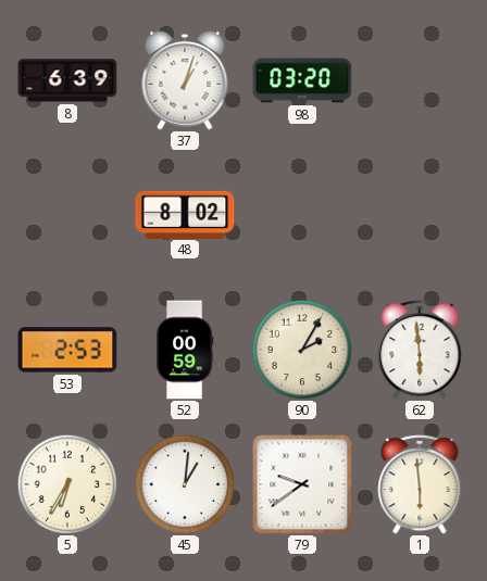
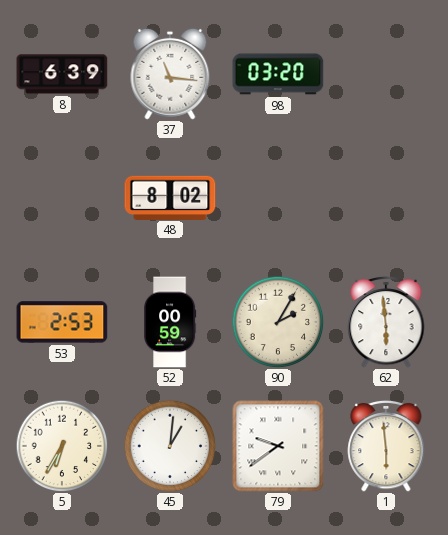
37: 1:03 -> 11:16 (170, 74)
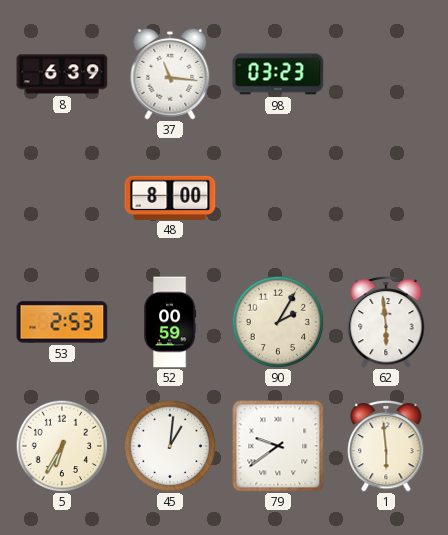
98: 03:20 -> 03:23 (278, 74)
48: 8:02 -> 8:00 (170, 197)
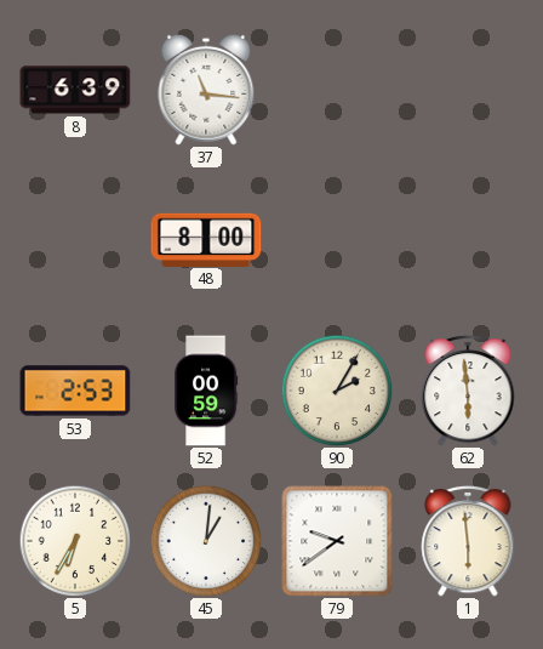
98: 03:23 -> none (278, 74)
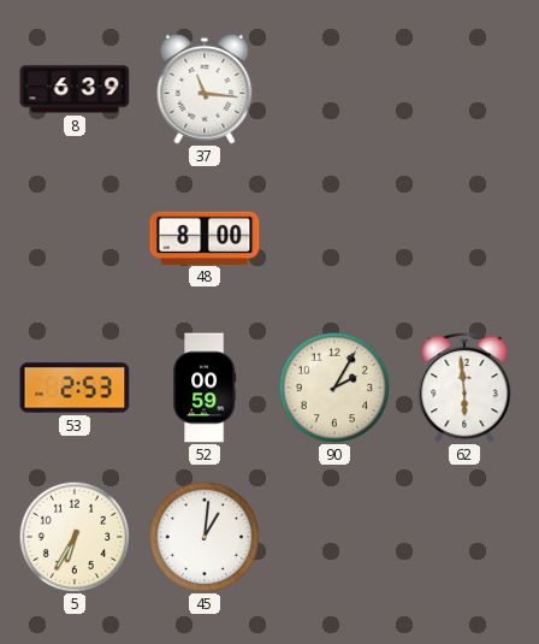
79: 9:39 -> none (337, 541)
1: 5:59 -> none (468, 541)
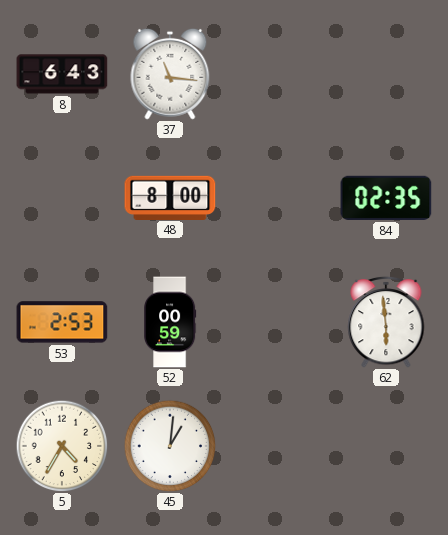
8: 6:39 -> 6:43 (62, 74)
84: none -> 02:35 (386, 198)
90: 2:05 -> none (334, 388)
5: 6:35 -> 4:35 (62, 446)
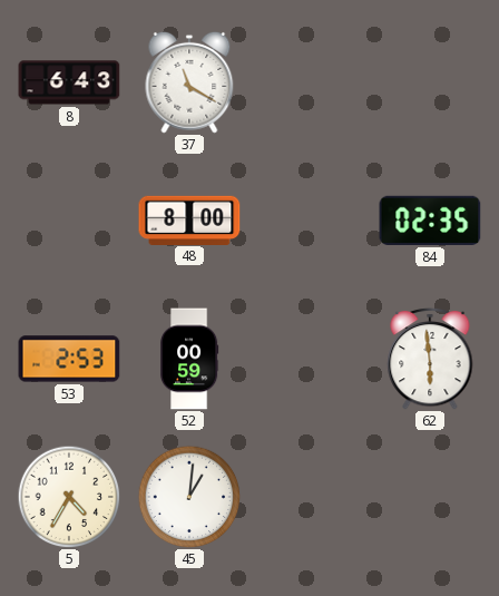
37: 11:16 -> 11:20 (189, 82)
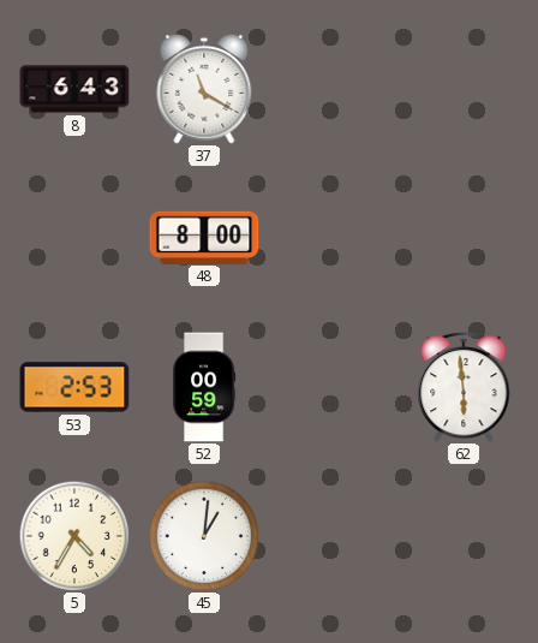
84: 02:35 -> none (430, 221)
